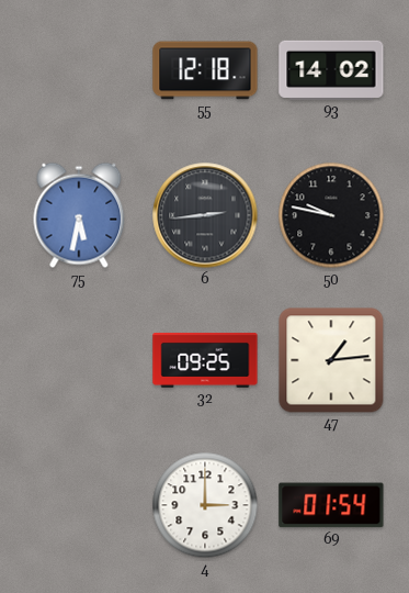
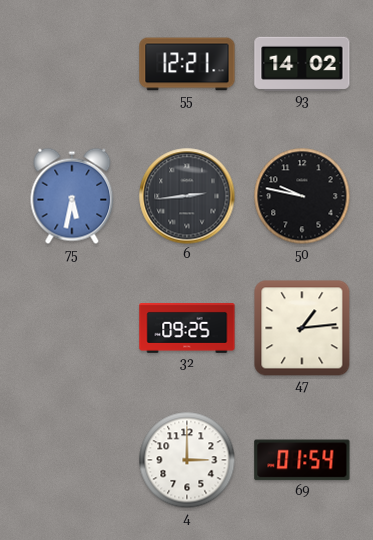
55: 12:18 -> 12:21 (187, 64)
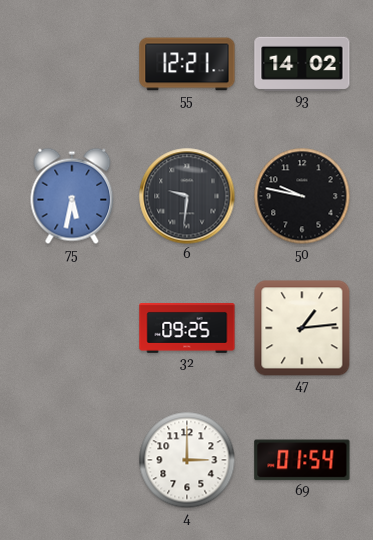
6: 2:44 -> 9:31 (187, 196)
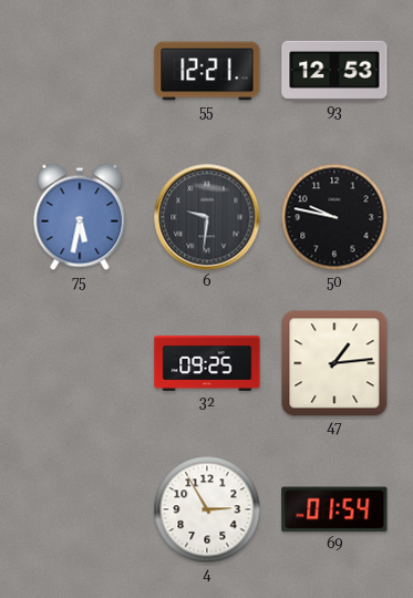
93: 14:02 -> 12:53 (334, 71)
4: 3:00 -> 2:55 (207, 509)
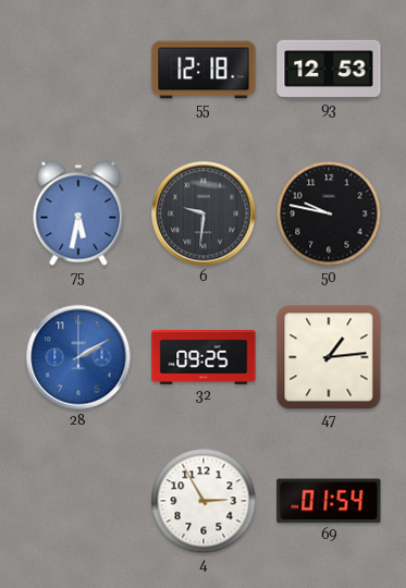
55: 12:21 -> 12:18 (204, 70)
28: none -> 2:10 (78, 357)
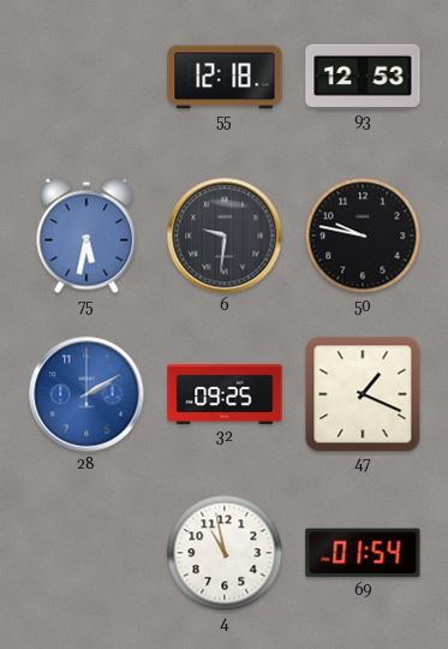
47: 1:14 -> 1:19 (363, 394)
4: 2:55 -> 10:58 (225, 553)
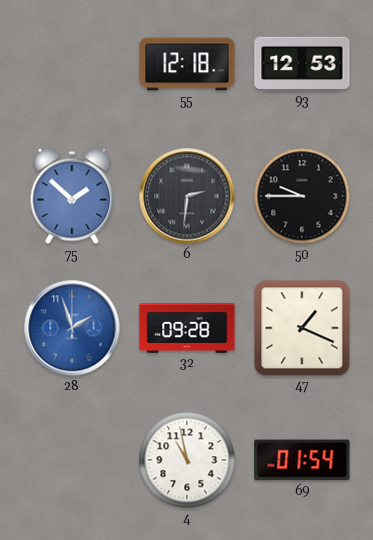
75: 5:32 -> 1:52 (72, 196)
6: 9:31 -> 2:31 (187, 196)
50: 9:47 -> 9:45 (302, 196)
28: 2:10 -> 1:57 (72, 328)
32: 09:25 -> 09:28 (187, 328)
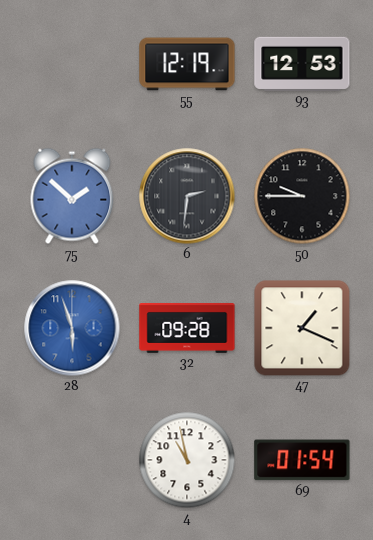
55: 12:18 -> 12:19 (187, 64)
28: 1:57 -> 5:57 (72, 328)
